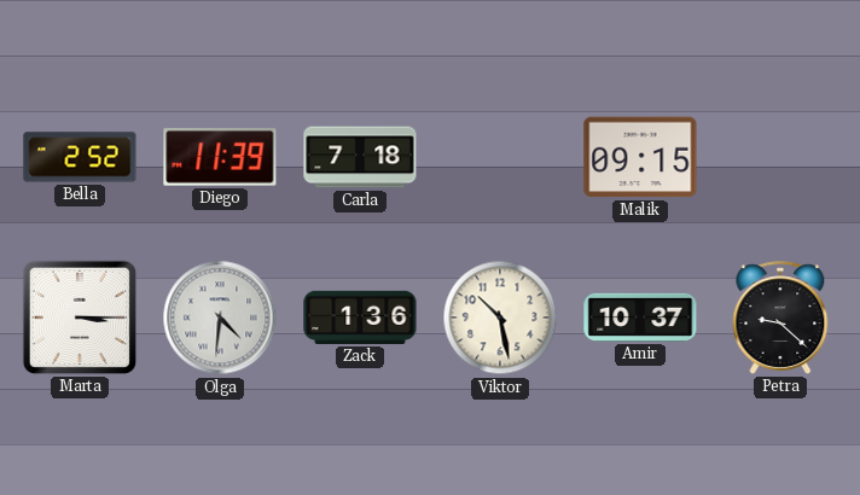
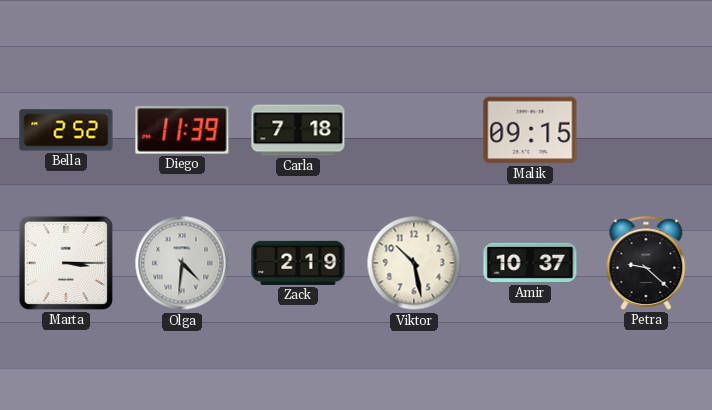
Zack: 1:36 -> 2:19 (298, 263)
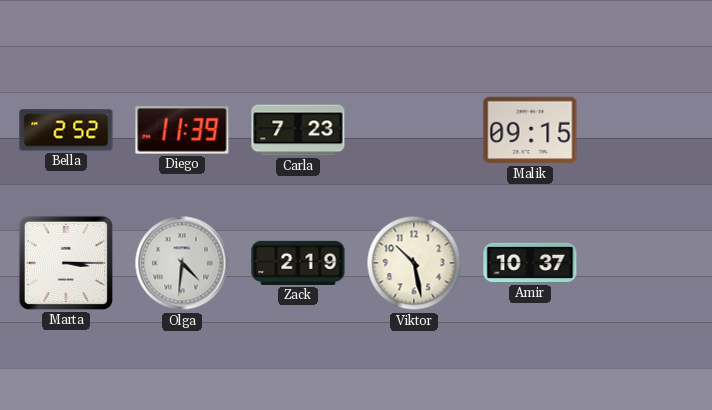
Carla: 7:18 -> 7:23 (298, 130)
Petra: 9:22 -> none (646, 263)
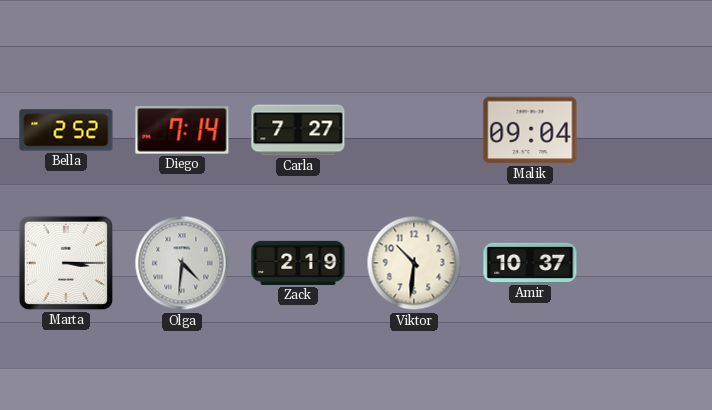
Diego: 11:39 -> 7:14 (182, 130)
Carla: 7:23 -> 7:27 (298, 130)
Malik: 09:15 -> 09:04 (530, 130)
Viktor: 10:28 -> 10:31 (414, 263)
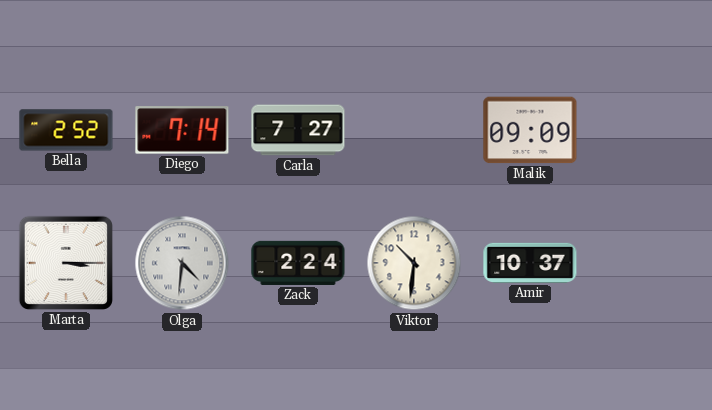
Malik: 09:04 -> 09:09 (530, 130)
Zack: 2:19 -> 2:24 (298, 263)
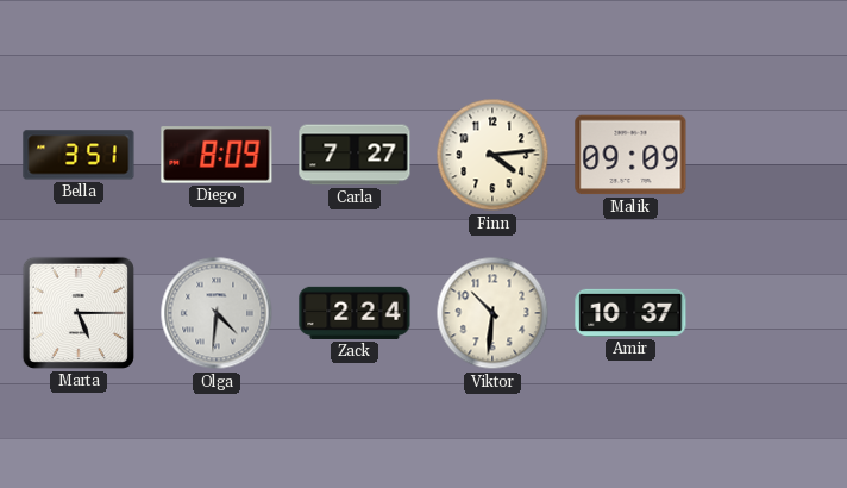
Bella: 2:52 -> 3:51 (79, 155)
Diego: 7:14 -> 8:09 (217, 155)
Finn: none -> 4:14 (492, 155)
Marta: 3:15 -> 5:15 (79, 313)
